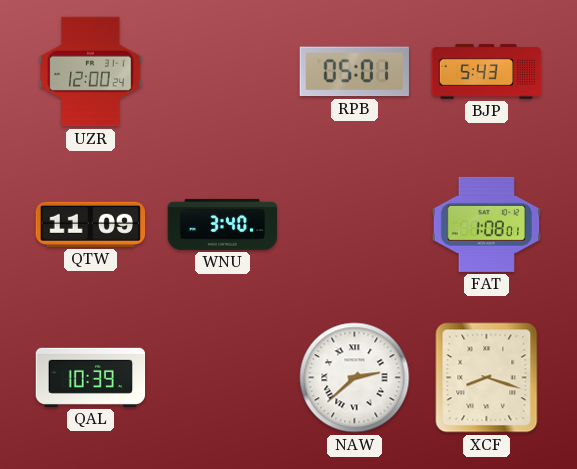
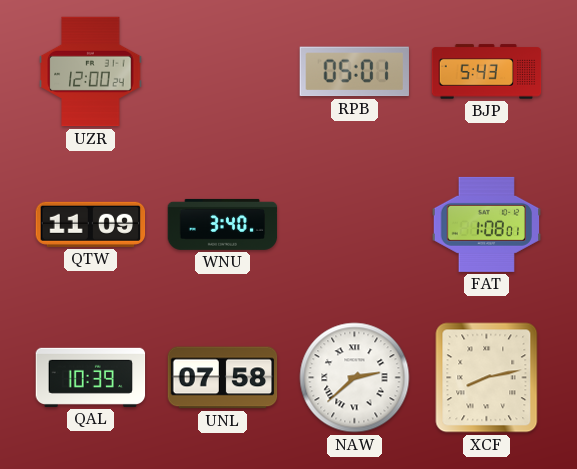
UNL: none -> 07:58 (223, 378)
XCF: 8:18 -> 8:13 (487, 378)
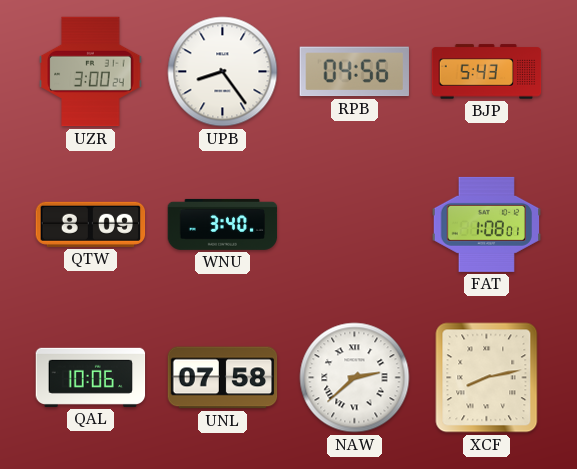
UZR: 12:00 -> 3:00 (91, 72)
UPB: none -> 8:24 (223, 72)
RPB: 05:01 -> 04:56 (354, 72)
QTW: 11:09 -> 8:09 (91, 224)
QAL: 10:39 -> 10:06 (91, 377)
